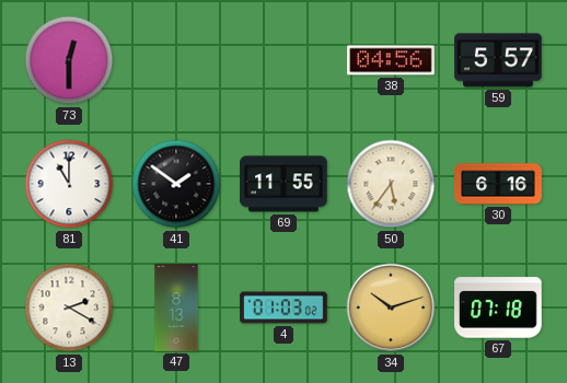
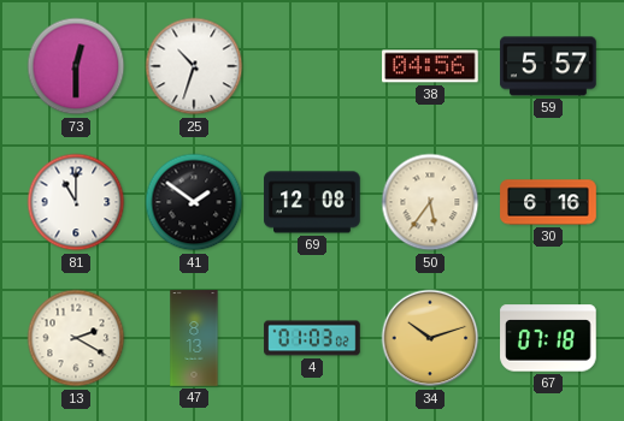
25: none -> 10:33 (194, 66)
69: 11:55 -> 12:08 (312, 202)
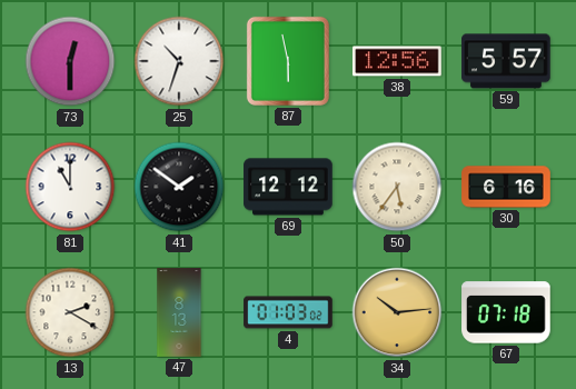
87: none -> 5:58 (288, 61)
38: 04:56 -> 12:56 (397, 61)
69: 12:08 -> 12:12 (288, 187)
34: 10:12 -> 10:14 (397, 312)
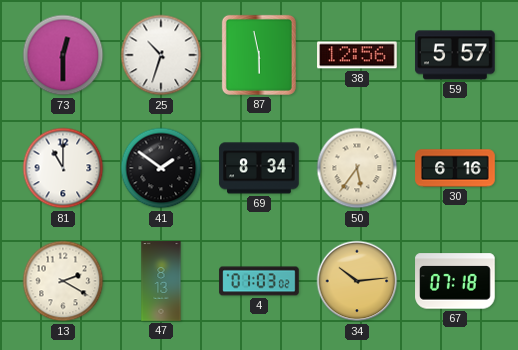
69: 12:12 -> 8:34 (259, 168)
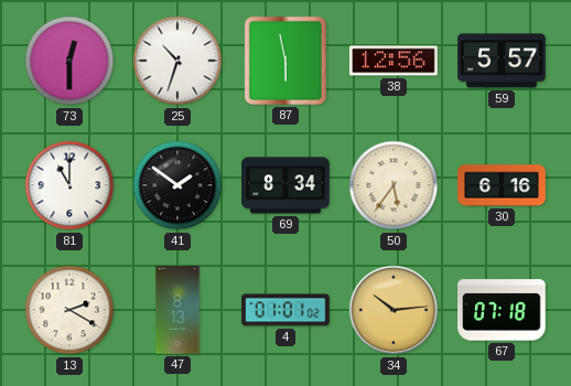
4: 01:03 -> 01:01 (285, 310)
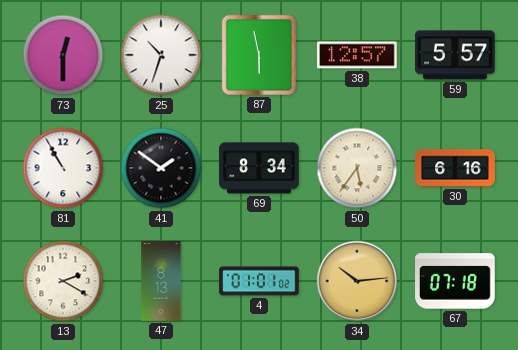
38: 12:56 -> 12:57 (357, 55)
81: 11:00 -> 10:55 (63, 168)
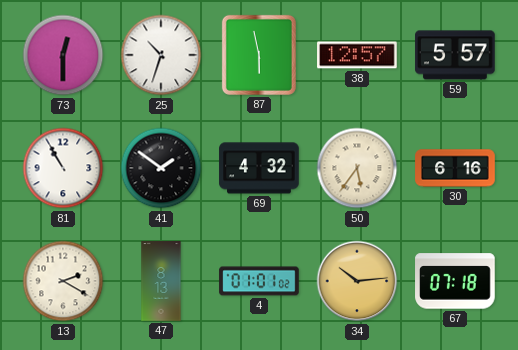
69: 8:34 -> 4:32 (259, 168)
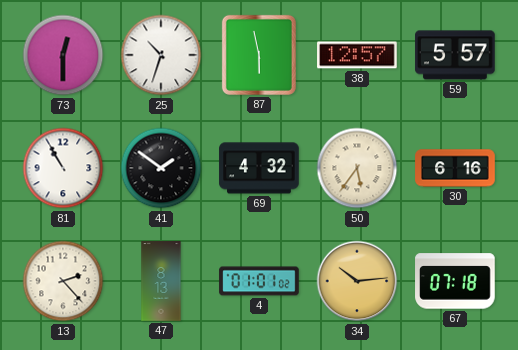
13: 2:20 -> 2:23 (63, 281)
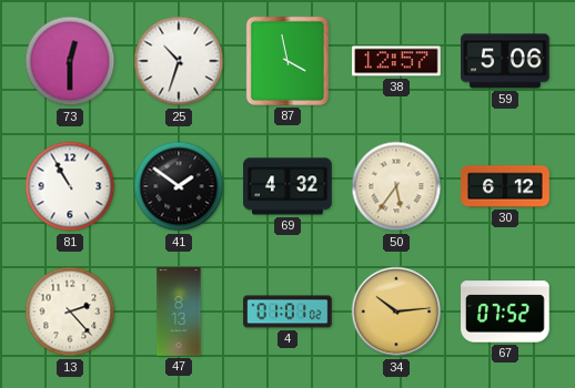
87: 5:58 -> 3:58 (287, 61)
59: 5:57 -> 5:06 (505, 61)
30: 6:16 -> 6:12 (505, 186)
67: 07:18 -> 07:52 (505, 312)
